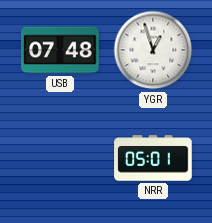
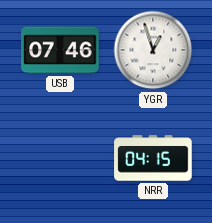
USB: 07:48 -> 07:46 (60, 50)
NRR: 05:01 -> 04:15 (153, 158)
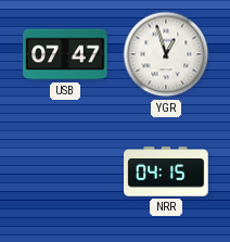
USB: 07:46 -> 07:47 (65, 54)
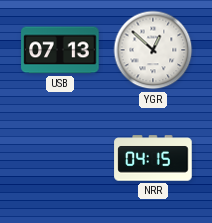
USB: 07:47 -> 07:13 (60, 50)
YGR: 12:57 -> 12:52 (153, 50)
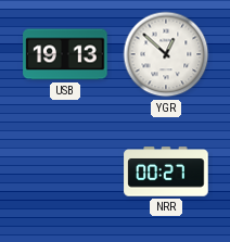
USB: 07:13 -> 19:13 (65, 54)
NRR: 04:15 -> 00:27 (166, 171)
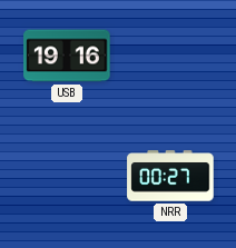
USB: 19:13 -> 19:16 (67, 56)
YGR: 12:52 -> none (166, 54)
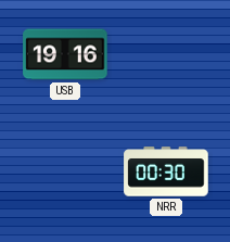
NRR: 00:27 -> 00:30 (166, 171)
